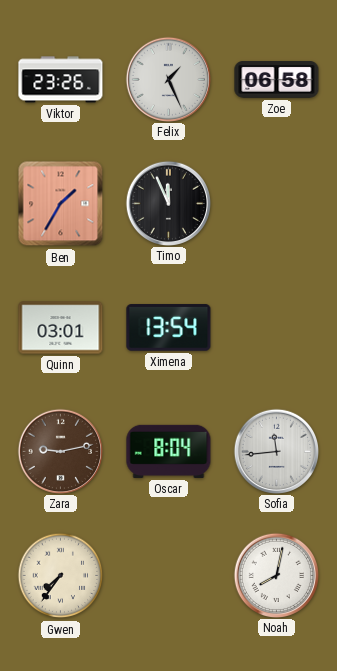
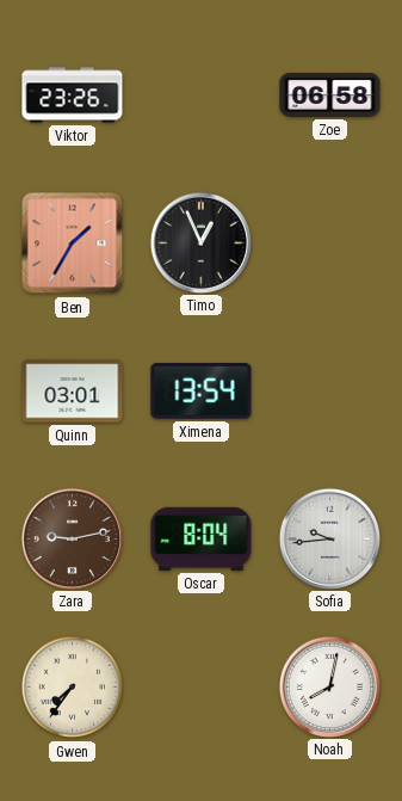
Felix: 1:26 -> none (168, 79)
Timo: 11:56 -> 12:56 (200, 242)
Sofia: 11:44 -> 9:44 (329, 538)
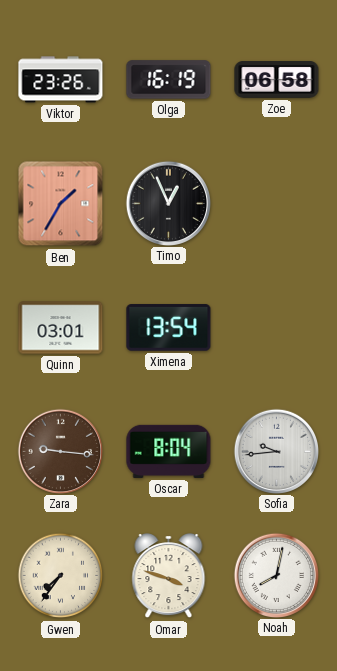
Olga: none -> 16:19 (169, 80)
Zara: 9:13 -> 9:16 (60, 451)
Omar: none -> 3:48 (169, 576)
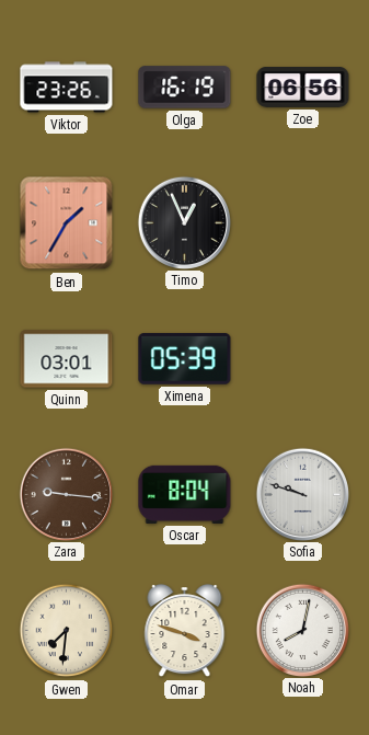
Zoe: 06:58 -> 06:56 (303, 88)
Ximena: 13:54 -> 05:39 (185, 359)
Sofia: 9:44 -> 9:48 (302, 494)
Gwen: 7:36 -> 7:31 (67, 631)
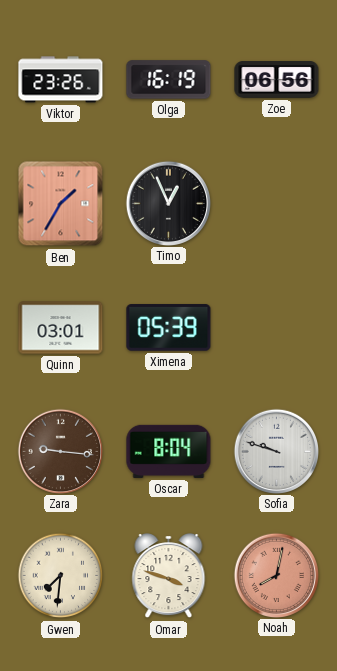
Noah dial: white -> salmon (276, 575)
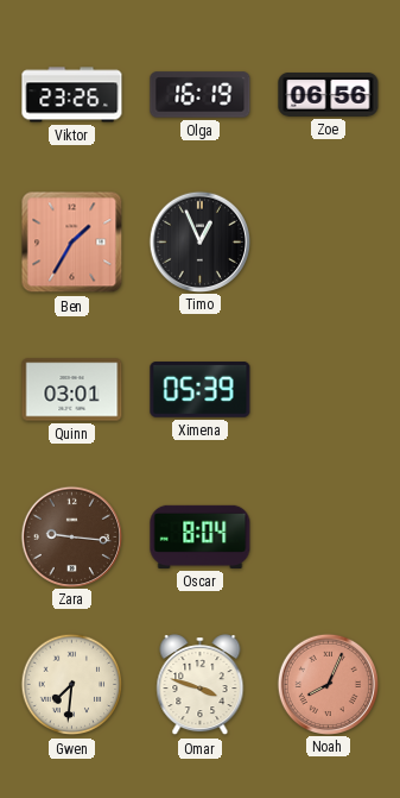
Sofia: 9:48 -> none (276, 451)
Noah: 8:02 -> 8:04 (328, 684)
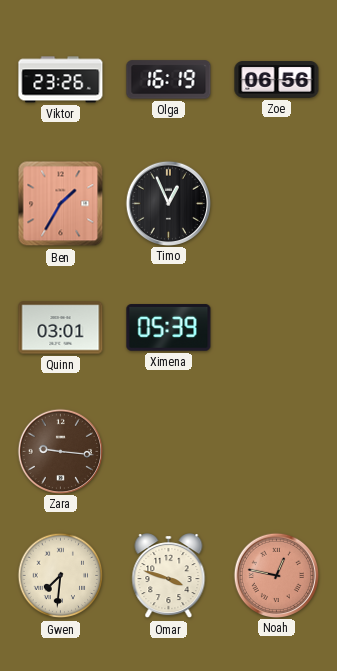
Oscar: 8:04 -> none (201, 536)
Noah: 8:04 -> 12:47 (276, 575)
